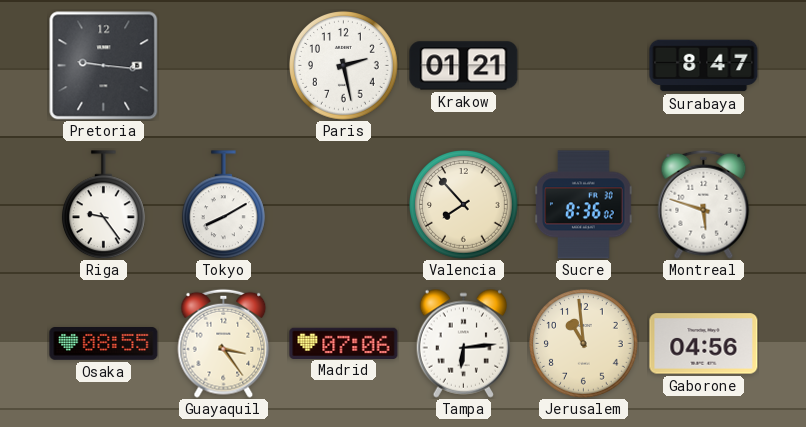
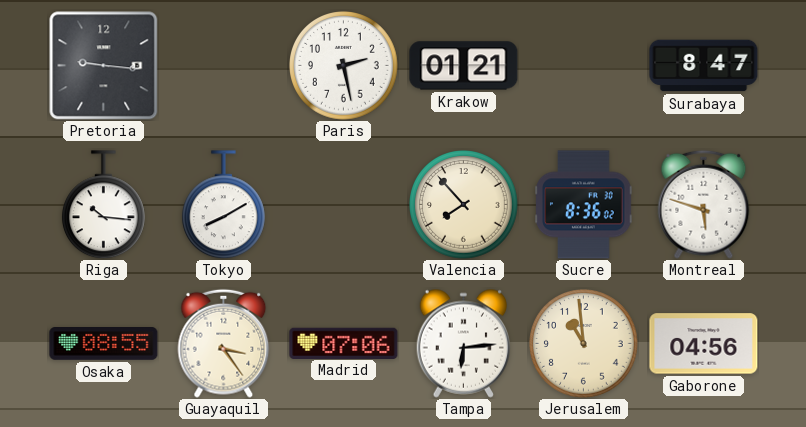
Riga: 9:24 -> 10:16 (103, 205)
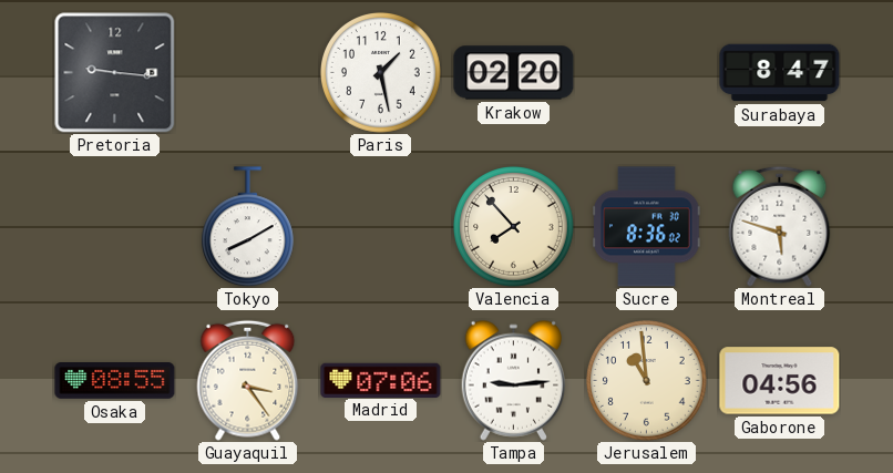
Paris: 2:28 -> 1:28 (381, 73)
Krakow: 01:21 -> 02:20 (514, 73)
Riga: 10:16 -> none (103, 205)
Tampa: 6:14 -> 9:14 (514, 380)
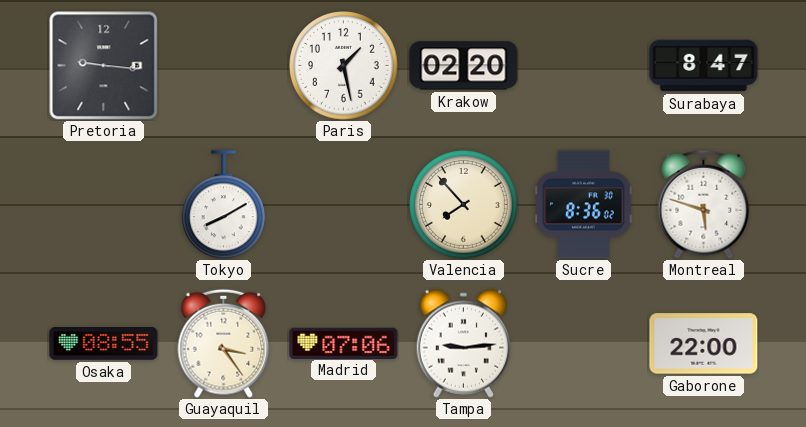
Jerusalem: 10:59 -> none (647, 381)
Gaborone: 04:56 -> 22:00 (704, 344)
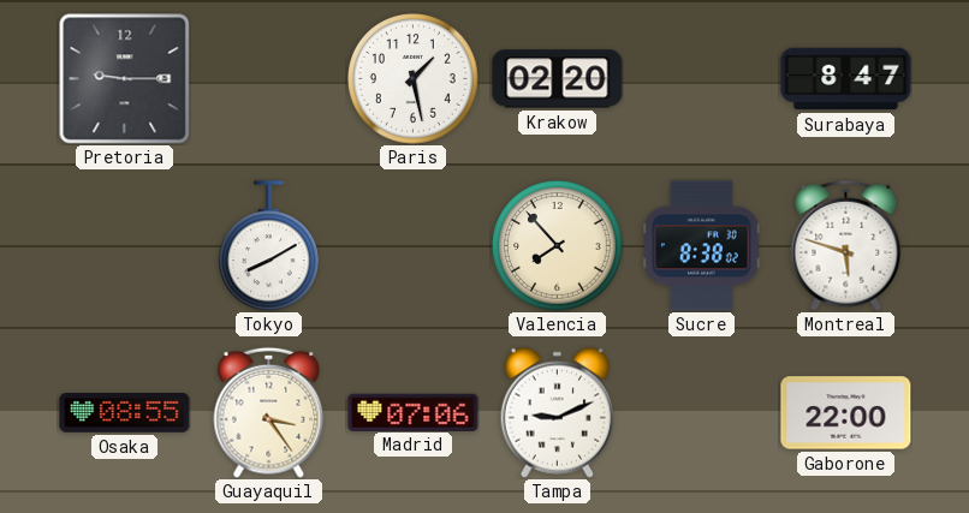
Pretoria: 9:16 -> 9:15 (124, 78)
Sucre: 8:36 -> 8:38 (702, 246)
Tampa: 9:14 -> 9:11 (558, 412)
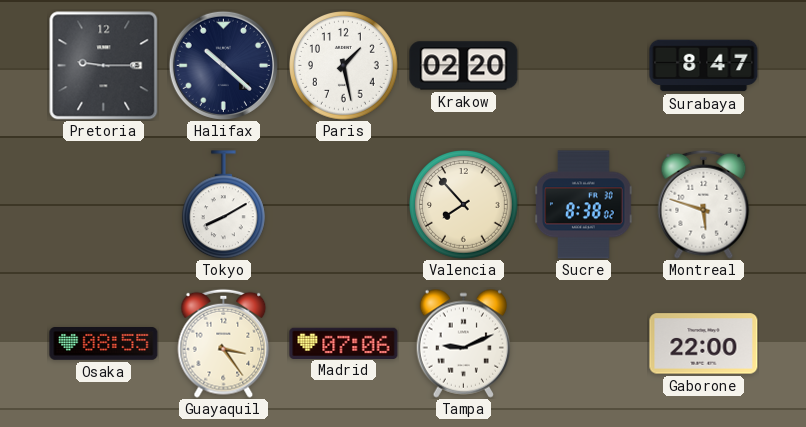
Halifax: none -> 10:22 (223, 65)
